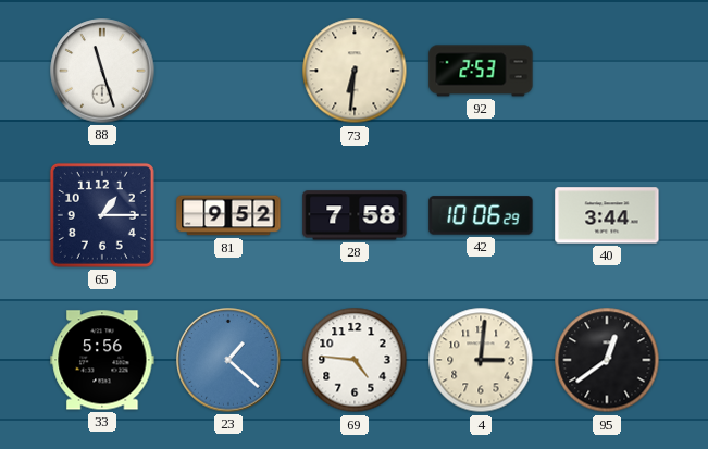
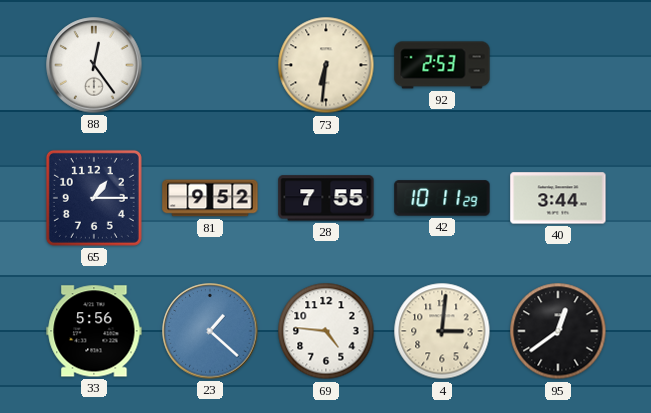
88: 11:27 -> 12:24 (94, 65)
28: 7:58 -> 7:55 (326, 198)
42: 10:06 -> 10:11 (442, 198)
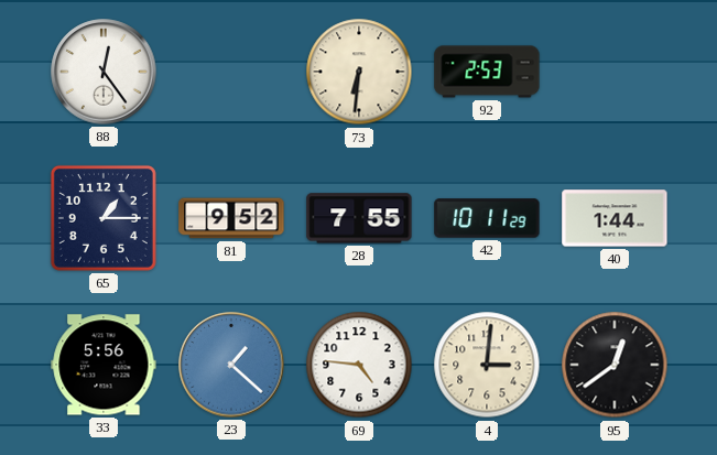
40: 3:44 -> 1:44 (615, 218)
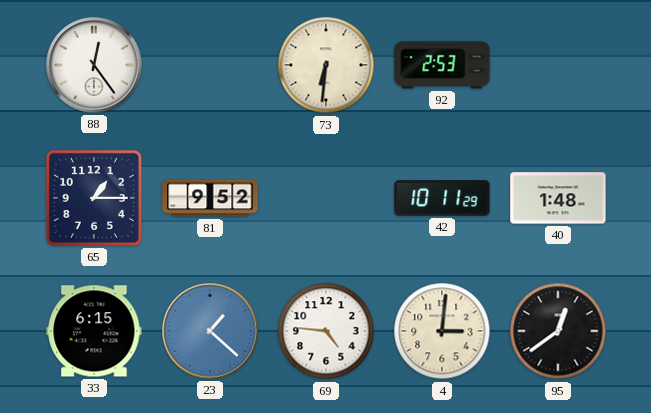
28: 7:55 -> none (359, 218)
40: 1:44 -> 1:48 (558, 198)
33: 5:56 -> 6:15 (94, 331)
